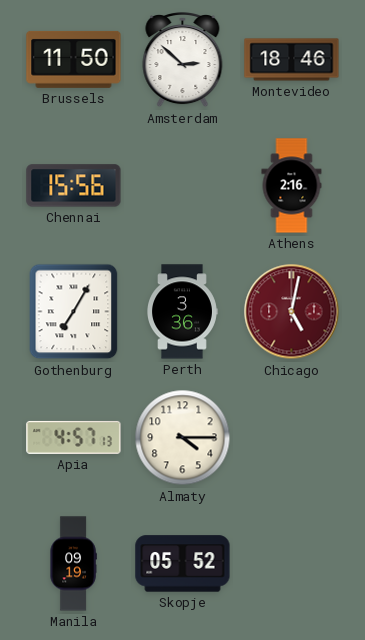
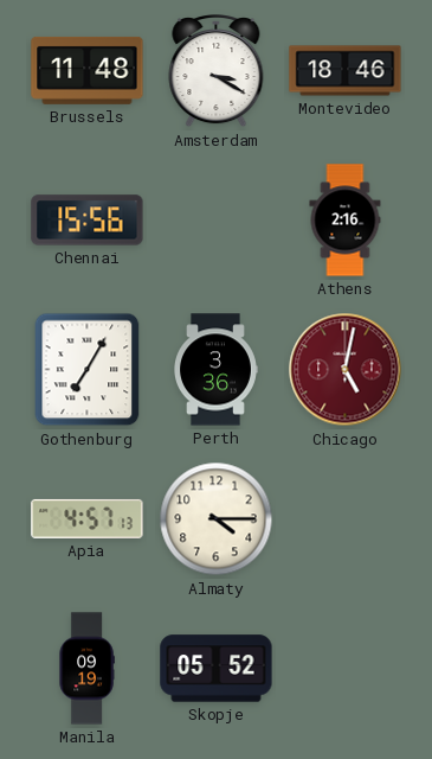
Brussels: 11:50 -> 11:48 (88, 70)
Amsterdam: 2:52 -> 3:20 (217, 72)
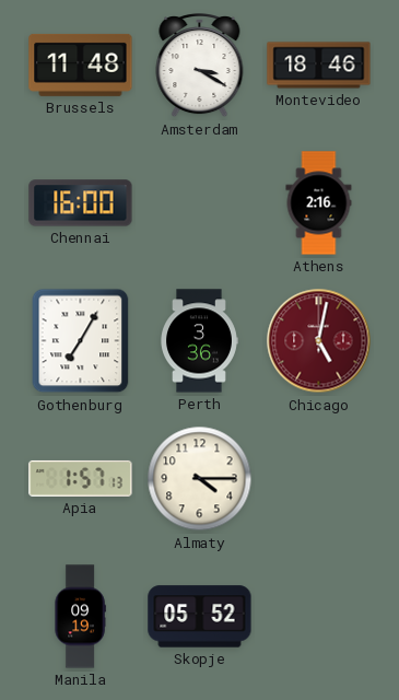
Chennai: 15:56 -> 16:00 (81, 203)
Apia: 4:57 -> 1:57 (81, 478)
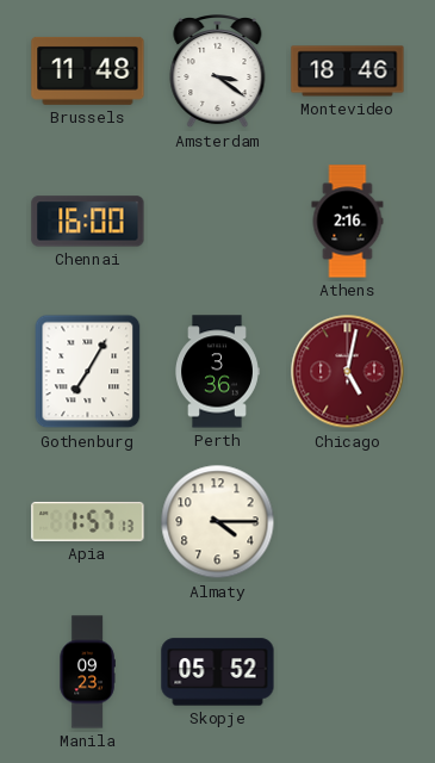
Amsterdam: 3:20 -> 3:21 (218, 73)
Manila: 09:19 -> 09:23 (87, 672)
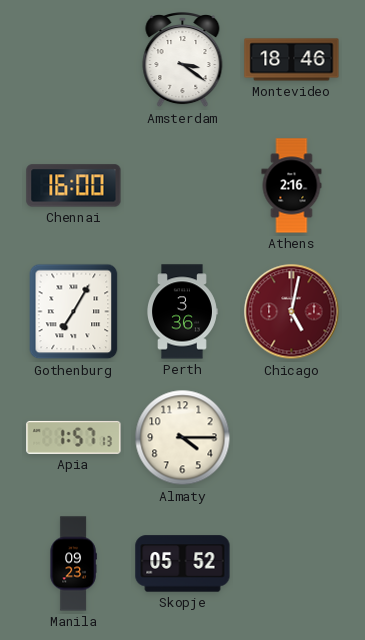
Brussels: 11:48 -> none (88, 70)
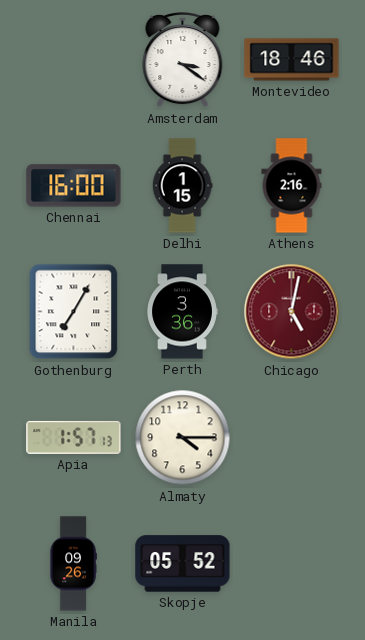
Delhi: none -> 1:15 (182, 186)
Manila: 09:23 -> 09:26 (73, 564)
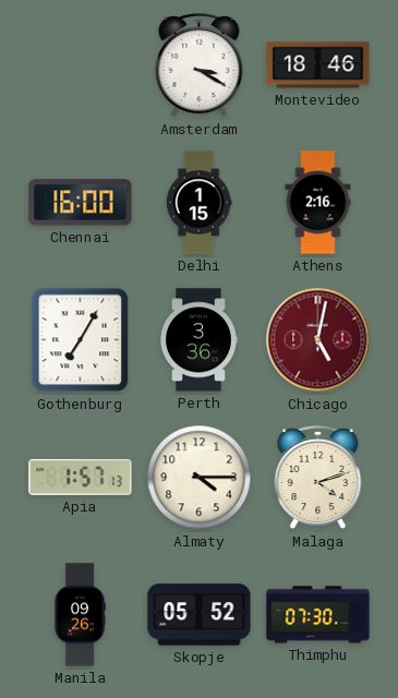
Amsterdam: 3:21 -> 3:20 (200, 67)
Malaga: none -> 4:12 (318, 479)
Thimphu: none -> 07:30 (318, 615)
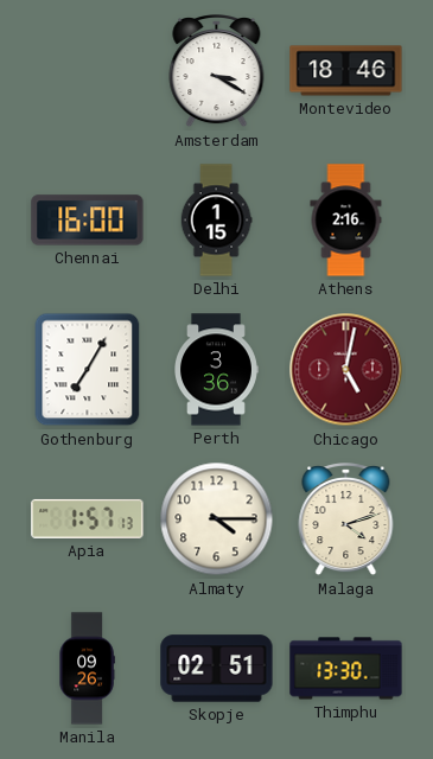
Skopje: 05:52 -> 02:51 (217, 669)
Thimphu: 07:30 -> 13:30 (346, 669)
